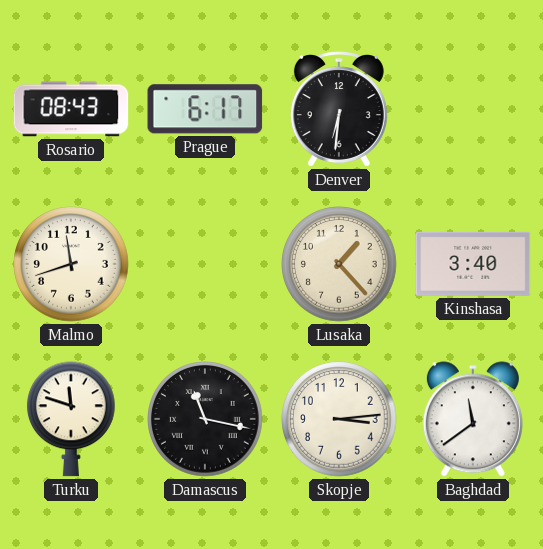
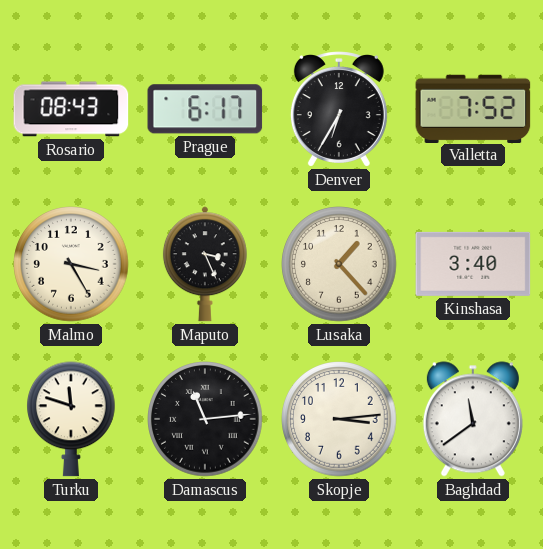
Denver: 6:31 -> 6:35 (339, 109)
Valletta: none -> 7:52 (473, 108)
Malmo: 11:42 -> 3:25 (71, 264)
Maputo: none -> 3:26 (205, 264)
Damascus: 11:17 -> 11:14 (205, 419)
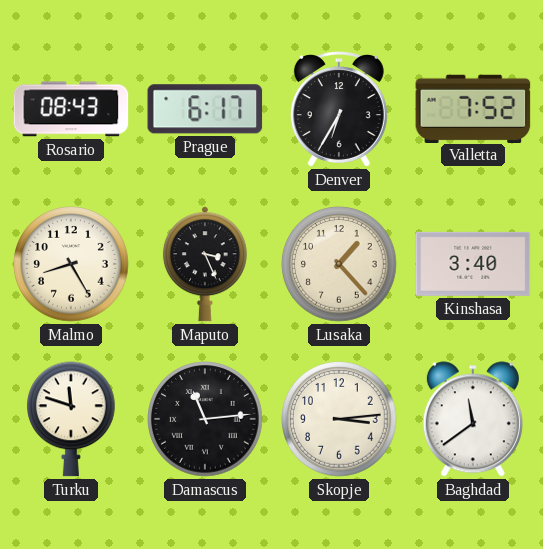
Malmo: 3:25 -> 8:25 (71, 264)
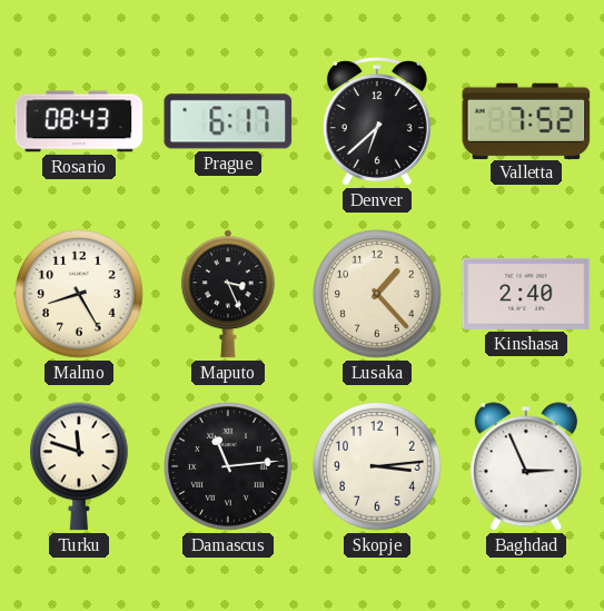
Denver: 6:35 -> 6:38 (377, 121)
Kinshasa: 3:40 -> 2:40 (526, 294)
Baghdad: 11:39 -> 2:56 (526, 466)
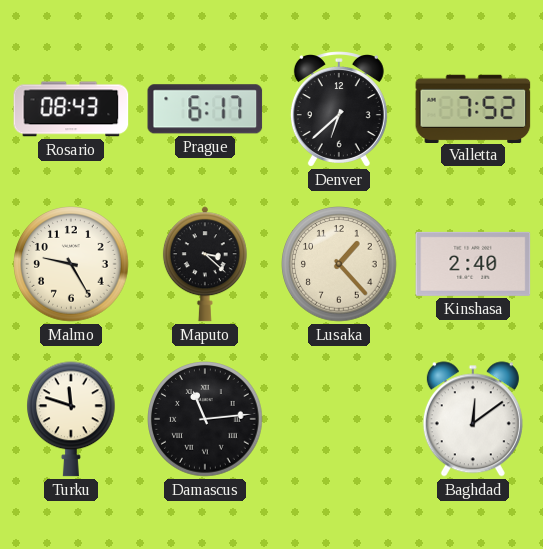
Malmo: 8:25 -> 9:25 (71, 264)
Maputo: 3:26 -> 3:22 (205, 264)
Skopje: 3:14 -> none (377, 466)
Baghdad: 2:56 -> 12:09 (473, 419)
